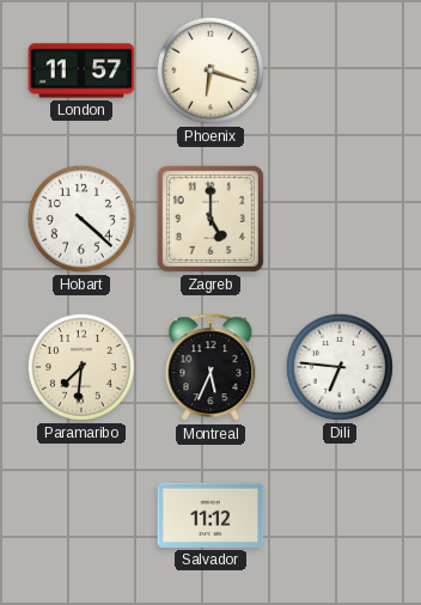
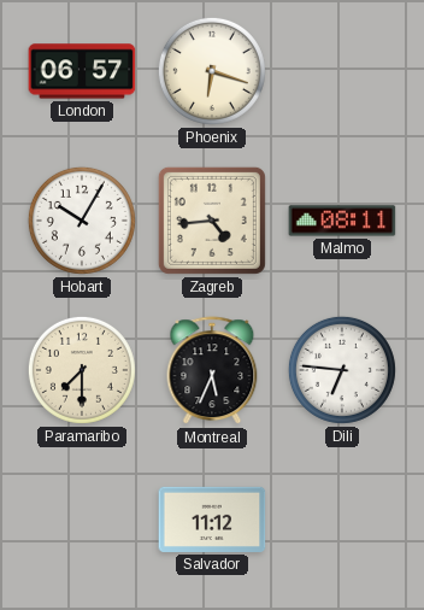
London: 11:57 -> 06:57 (82, 71)
Hobart: 4:22 -> 10:05 (82, 221)
Zagreb: 5:00 -> 4:44 (212, 221)
Malmo: none -> 08:11 (342, 221)
Paramaribo: 7:31 -> 7:30 (82, 370)
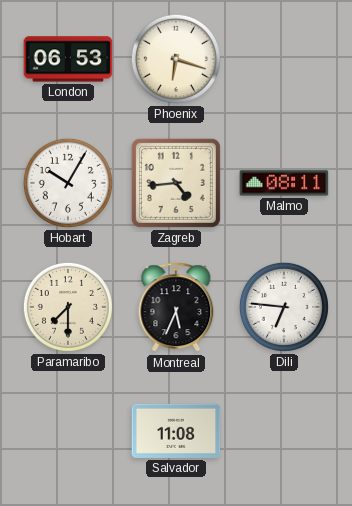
London: 06:57 -> 06:53 (68, 59)
Salvador: 11:12 -> 11:08 (176, 431)
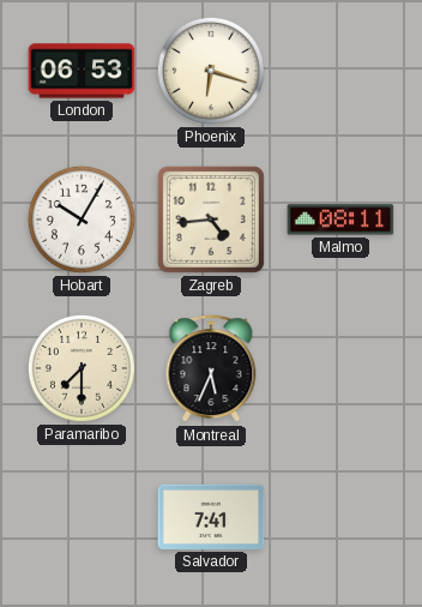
Dili: 6:46 -> none (284, 307)
Salvador: 11:08 -> 7:41 (211, 517)
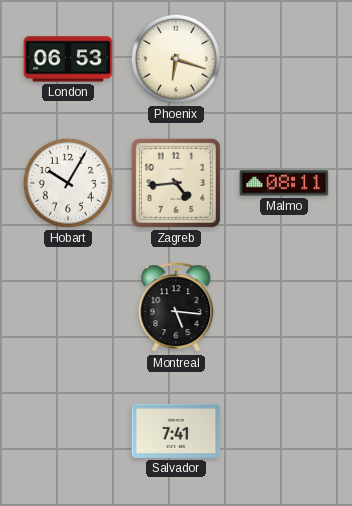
Paramaribo: 7:30 -> none (82, 368)
Montreal: 5:34 -> 5:16 (176, 308)
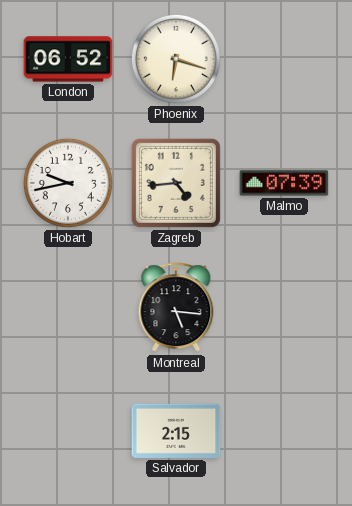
London: 06:53 -> 06:52 (68, 59)
Hobart: 10:05 -> 9:43 (68, 183)
Malmo: 08:11 -> 07:39 (284, 183)
Salvador: 7:41 -> 2:15 (176, 431)
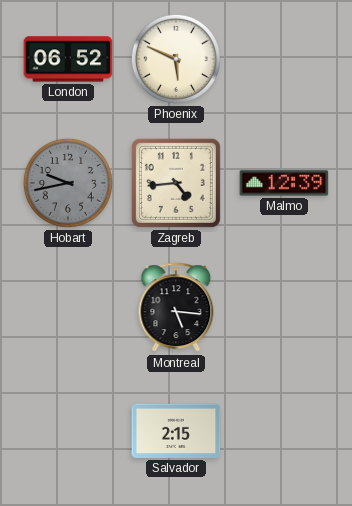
Phoenix: 6:18 -> 5:49 (176, 59)
Hobart dial: white -> grey (68, 183)
Malmo: 07:39 -> 12:39 (284, 183)
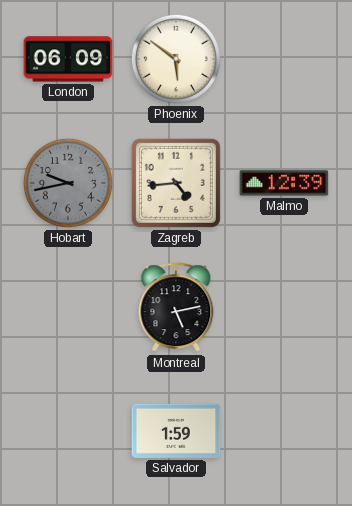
London: 06:52 -> 06:09 (68, 59)
Phoenix: 5:49 -> 5:51 (176, 59)
Montreal: 5:16 -> 5:13 (176, 308)
Salvador: 2:15 -> 1:59 (176, 431)
